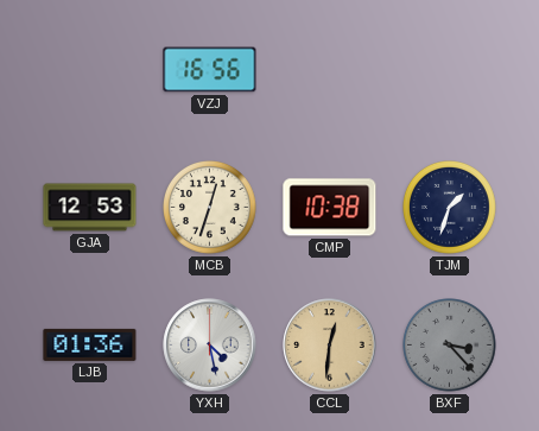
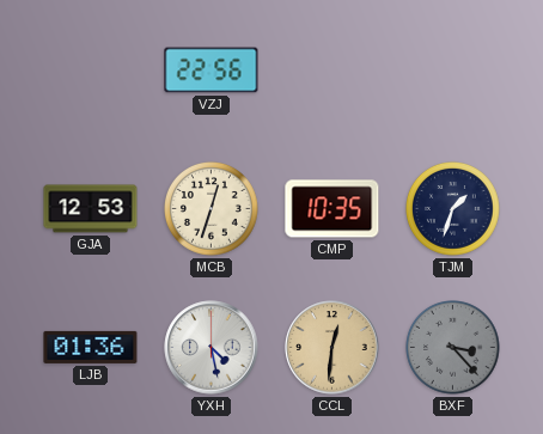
VZJ: 16:56 -> 22:56 (212, 71)
CMP: 10:38 -> 10:35 (332, 209)
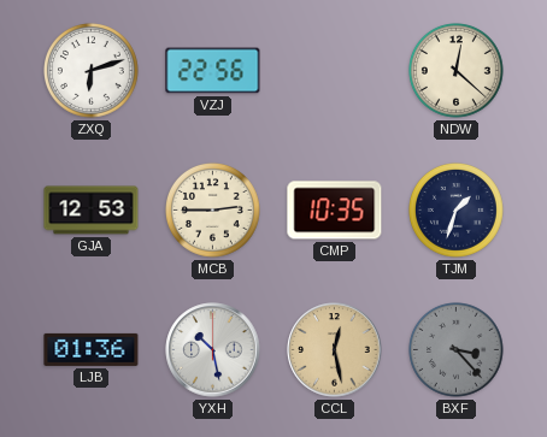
ZXQ: none -> 6:12 (92, 71)
NDW: none -> 12:22 (457, 71)
MCB: 12:33 -> 2:45 (213, 211)
YXH: 4:28 -> 10:28 (213, 350)
CCL: 12:31 -> 12:28 (335, 350)
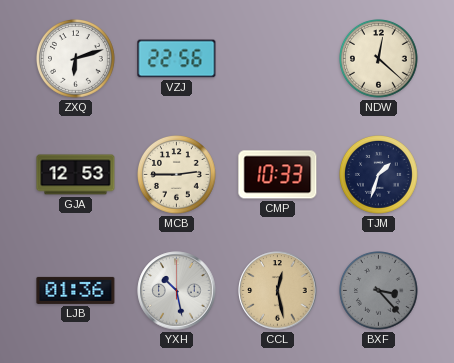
CMP: 10:35 -> 10:33 (278, 175)
